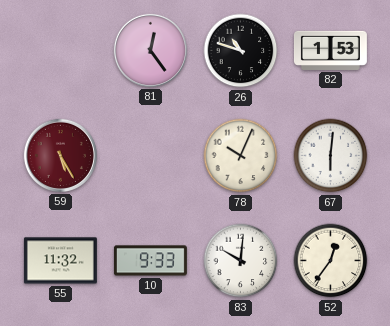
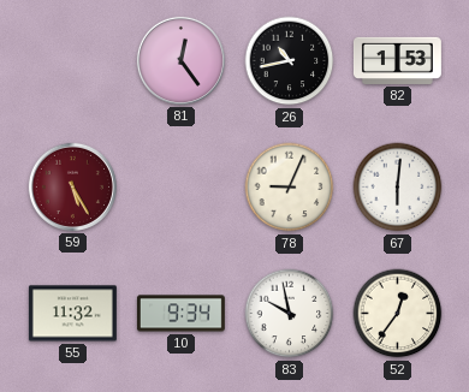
26: 10:48 -> 10:43 (290, 61)
78: 10:04 -> 9:04 (290, 188)
10: 9:33 -> 9:34 (180, 314)
83: 10:01 -> 9:58 (290, 314)
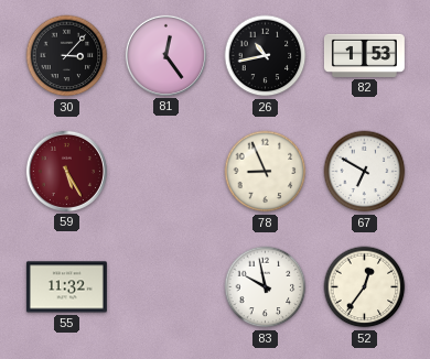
30: none -> 3:07 (67, 56)
78: 9:04 -> 8:56 (266, 172)
67: 6:01 -> 6:50 (365, 172)
10: 9:34 -> none (180, 314)
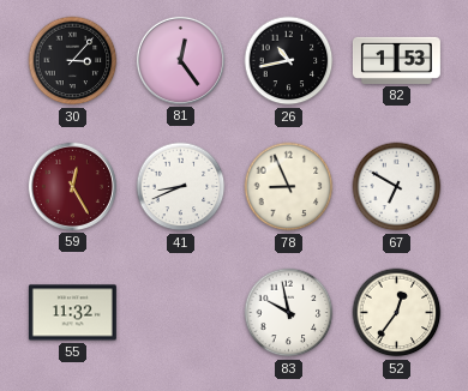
59: 5:25 -> 12:25 (72, 186)
41: none -> 8:41 (181, 187)
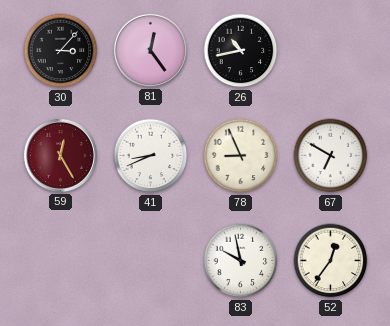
82: 1:53 -> none (396, 60)
55: 11:32 -> none (72, 313)
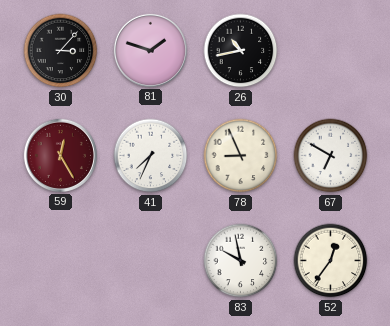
81: 12:24 -> 1:48 (150, 50)
41: 8:41 -> 7:34 (151, 156)
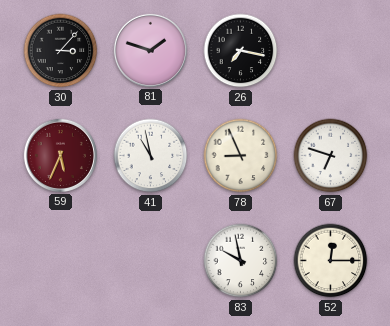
26: 10:43 -> 7:17 (241, 51)
59: 12:25 -> 5:34 (60, 155)
41: 7:34 -> 10:58 (151, 156)
67: 6:50 -> 6:48 (331, 156)
52: 12:36 -> 12:15 (331, 261)
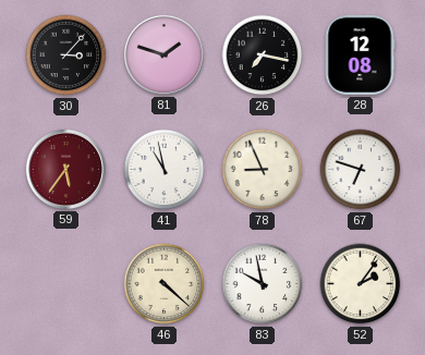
28: none -> 12:08 (360, 54)
59: 5:34 -> 5:36 (65, 169)
46: none -> 4:22 (165, 284)
52: 12:15 -> 2:06 (361, 284)
